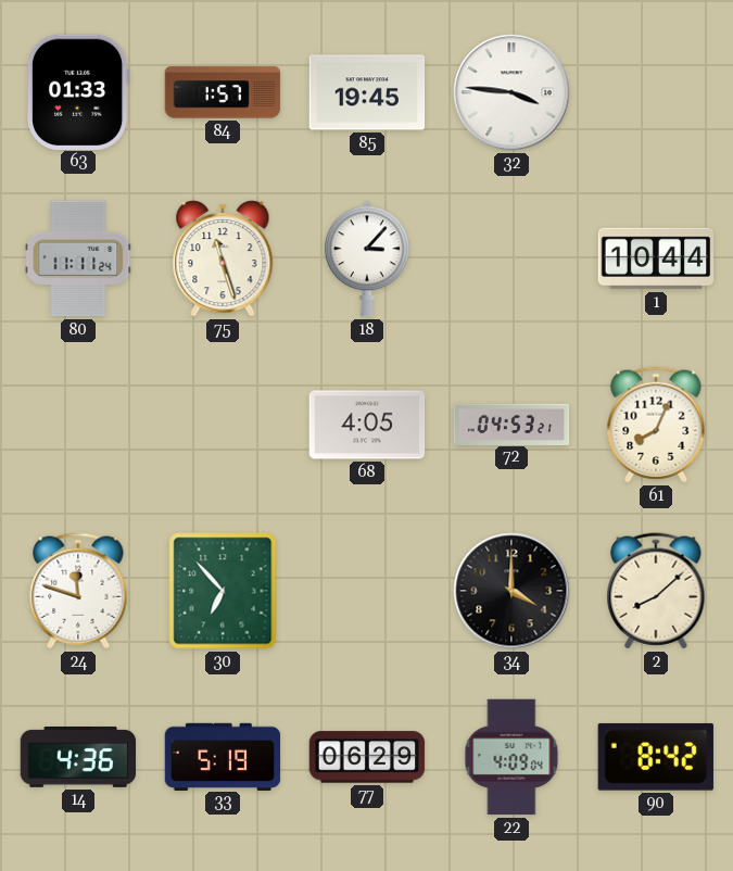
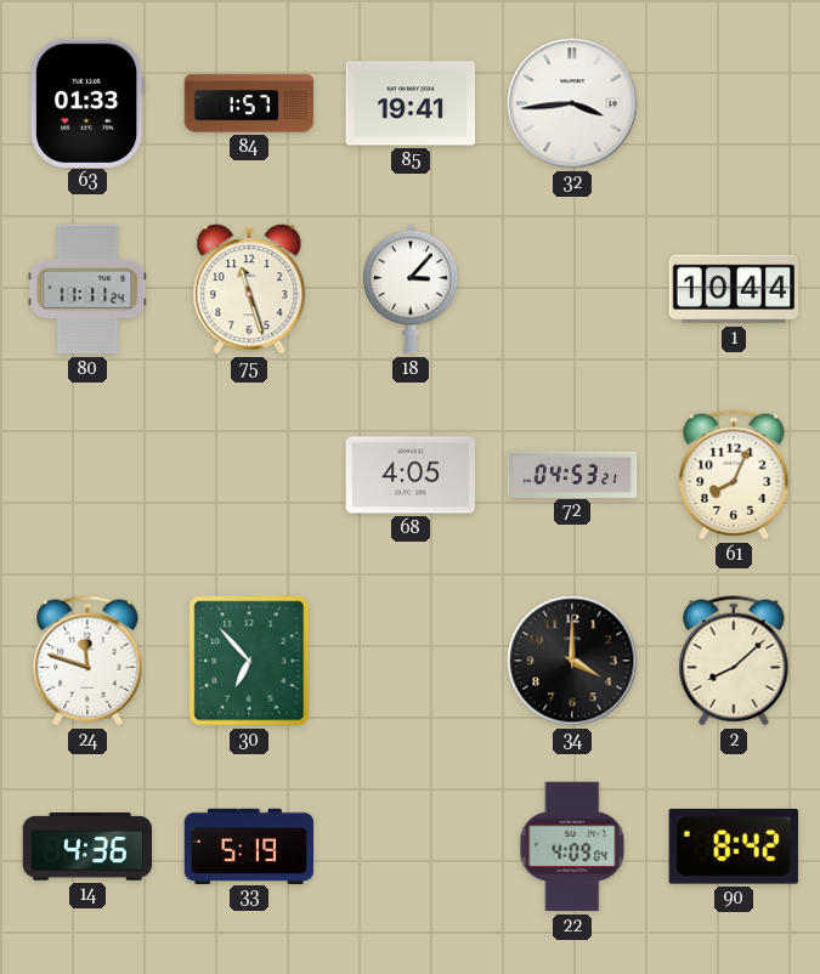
85: 19:45 -> 19:41 (411, 103)
32: 3:46 -> 3:44 (572, 103)
77: 06:29 -> none (367, 757)
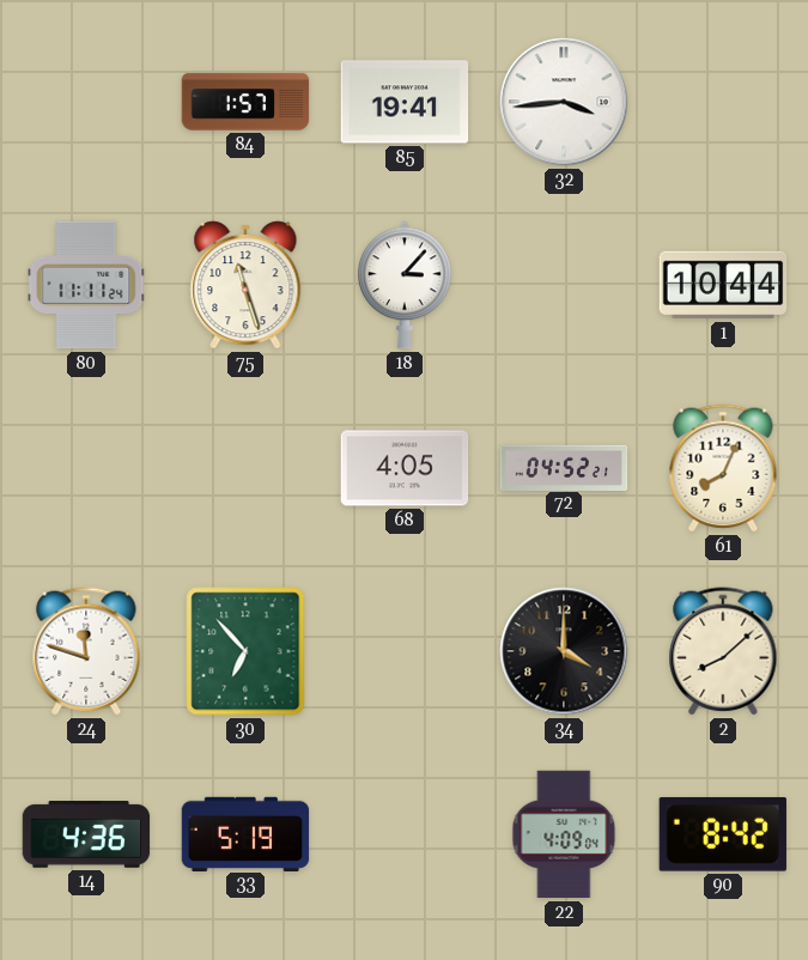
63: 01:33 -> none (89, 102)
72: 04:53 -> 04:52 (564, 467)
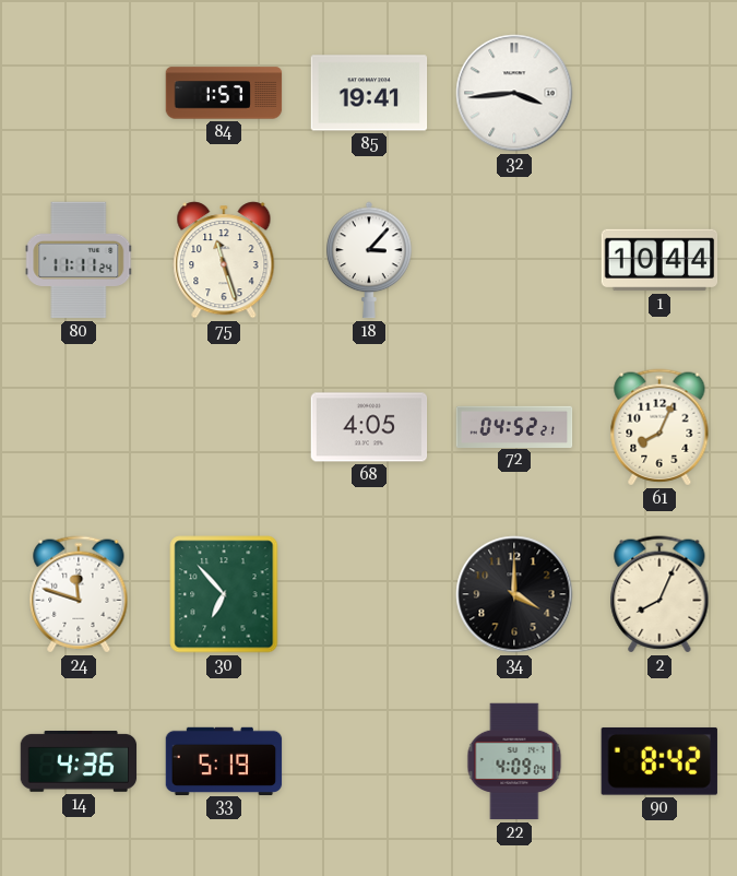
2: 8:08 -> 8:04 (659, 594)
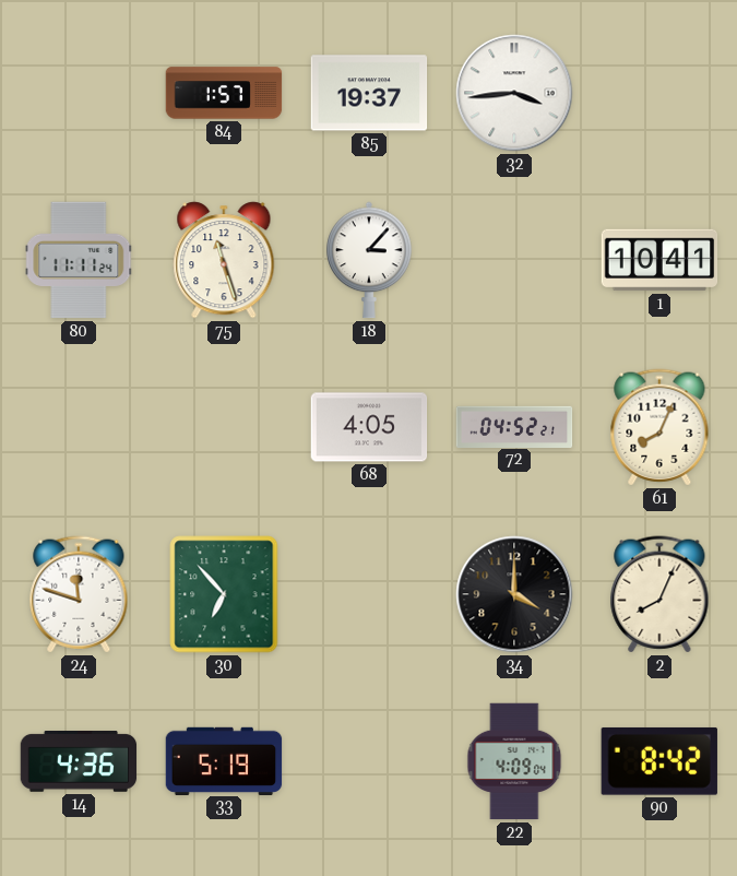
85: 19:41 -> 19:37 (369, 93)
1: 10:44 -> 10:41 (659, 260)
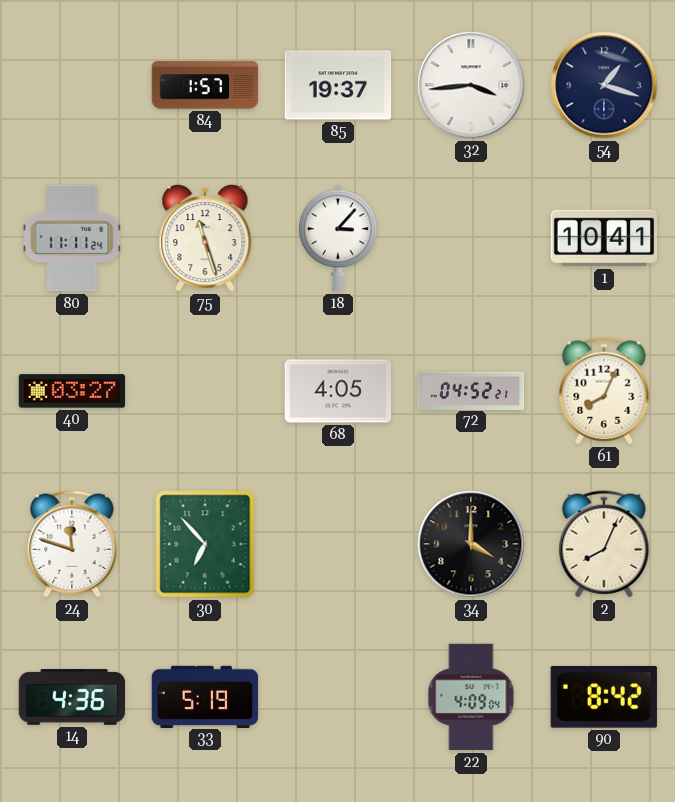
54: none -> 1:18 (604, 85)
40: none -> 03:27 (72, 391)
